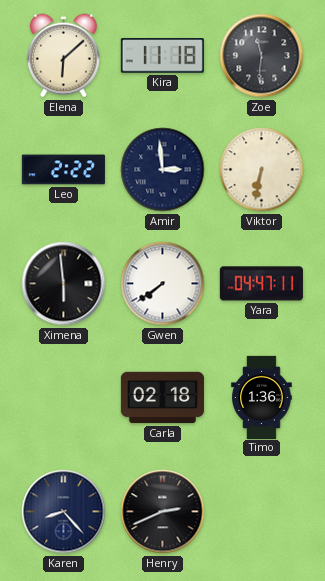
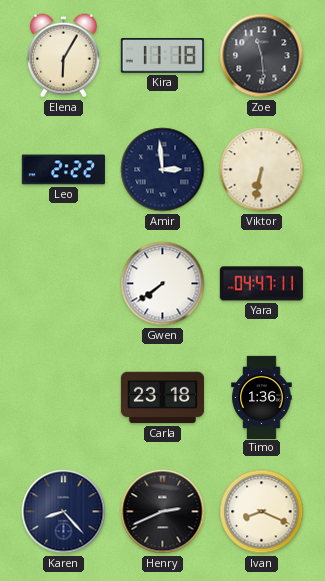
Elena: 6:08 -> 6:05 (63, 56)
Zoe: 11:31 -> 11:29 (262, 56)
Ximena: 5:59 -> none (64, 284)
Carla: 02:18 -> 23:18 (162, 398)
Ivan: none -> 8:19 (262, 512)
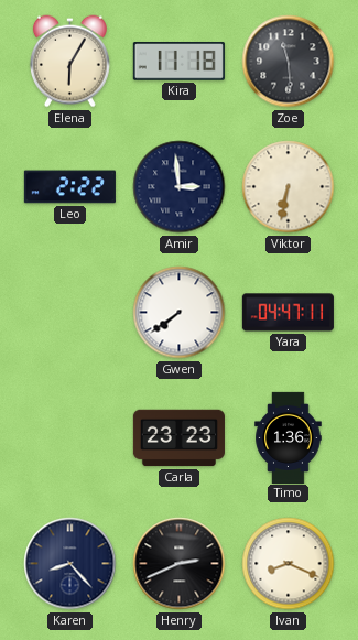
Carla: 23:18 -> 23:23 (178, 438)
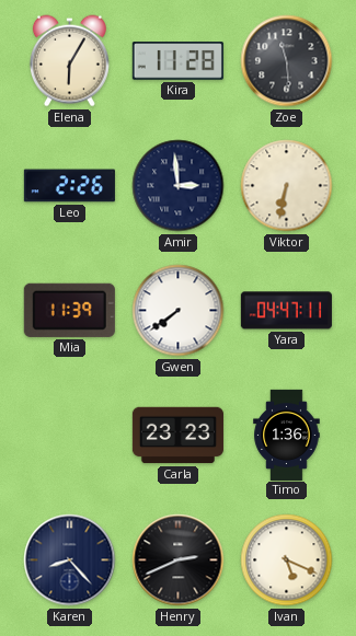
Kira: 11:18 -> 11:28 (177, 61)
Leo: 2:22 -> 2:26 (69, 186)
Mia: none -> 11:39 (69, 310)
Ivan: 8:19 -> 5:19 (287, 560)
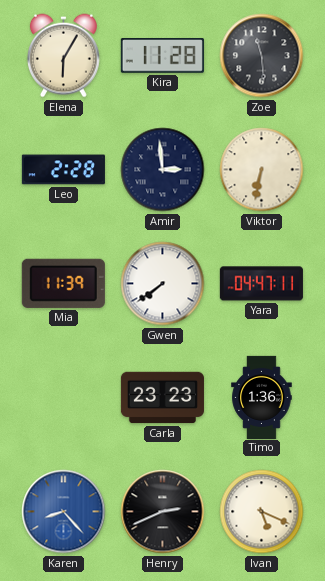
Leo: 2:26 -> 2:28 (63, 170)
Karen dial: navy -> blue (64, 512)
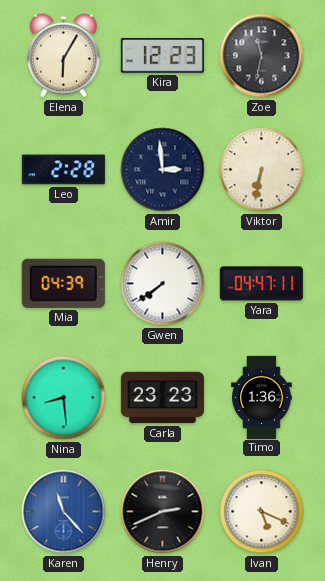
Kira: 11:28 -> 12:23 (162, 56)
Zoe: 11:29 -> 11:32 (262, 56)
Mia: 11:39 -> 04:39 (63, 283)
Nina: none -> 8:29 (64, 398)
Karen: 8:23 -> 11:23 (64, 512)
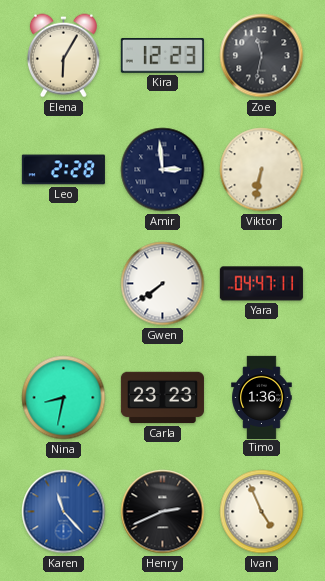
Mia: 04:39 -> none (63, 283)
Nina: 8:29 -> 8:32 (64, 398)
Ivan: 5:19 -> 4:56 (262, 512)
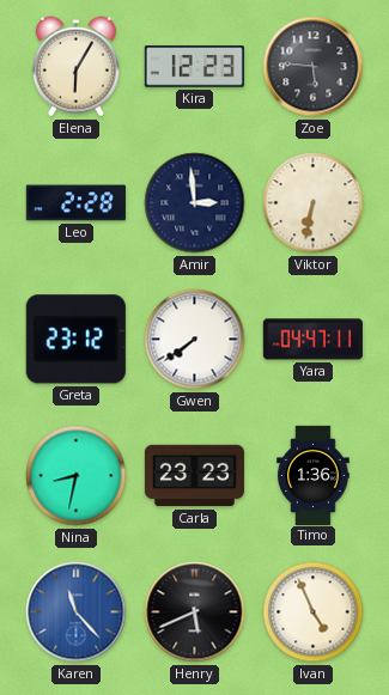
Zoe: 11:32 -> 5:46 (314, 67)
Greta: none -> 23:12 (75, 340)
Henry: 2:41 -> 5:41 (195, 612)
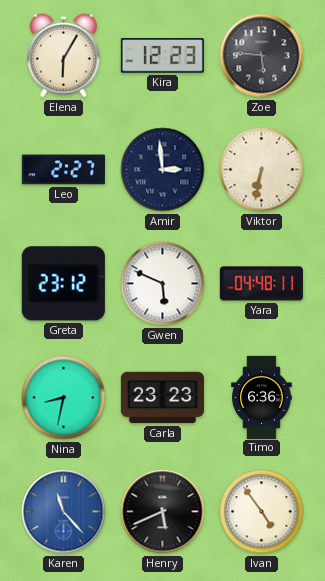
Leo: 2:28 -> 2:27 (63, 170)
Gwen: 7:39 -> 5:49 (163, 284)
Yara: 04:47 -> 04:48 (261, 284)
Timo: 1:36 -> 6:36 (262, 397)
Ivan: 4:56 -> 4:54 (262, 512)
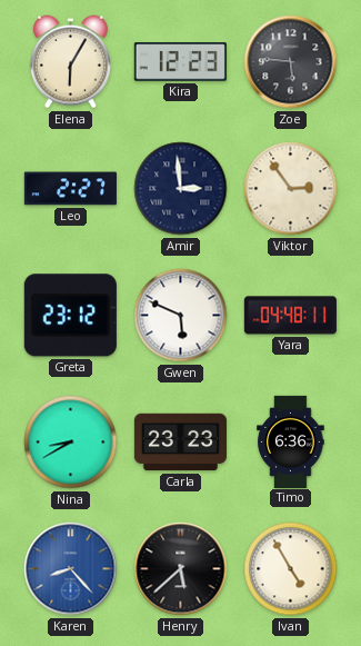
Viktor: 6:32 -> 2:54 (291, 189)
Nina: 8:32 -> 8:40 (71, 443)
Karen: 11:23 -> 8:23 (71, 569)
Henry: 5:41 -> 5:38 (181, 569)
Ivan: 4:54 -> 4:55 (291, 569)
